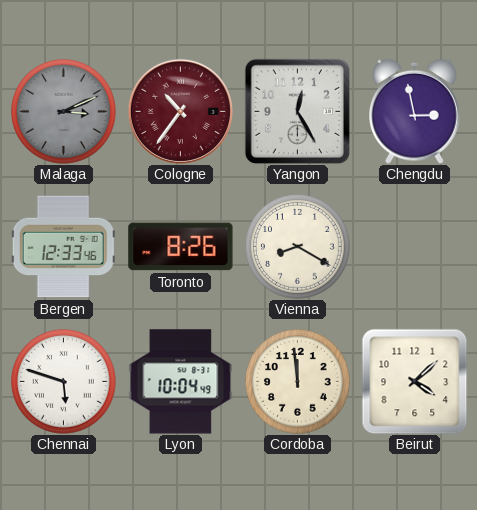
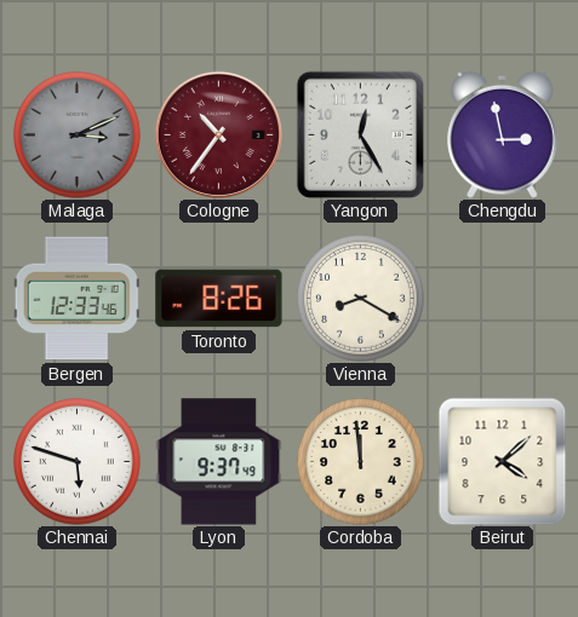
Lyon: 10:04 -> 9:37 (219, 462)
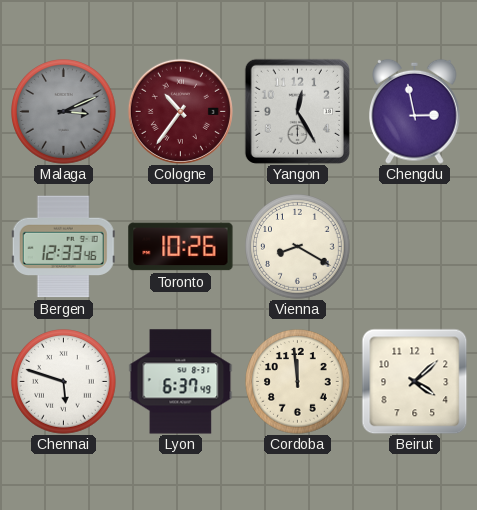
Toronto: 8:26 -> 10:26 (181, 247)
Lyon: 9:37 -> 6:37 (181, 382)
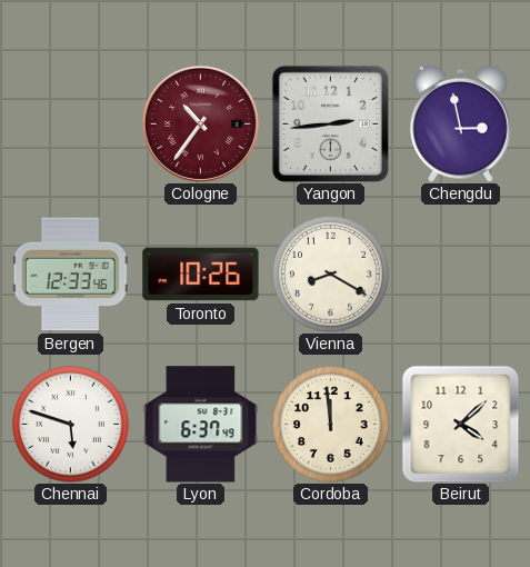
Malaga: 3:11 -> none (64, 112)
Yangon: 12:25 -> 2:44 (330, 123)
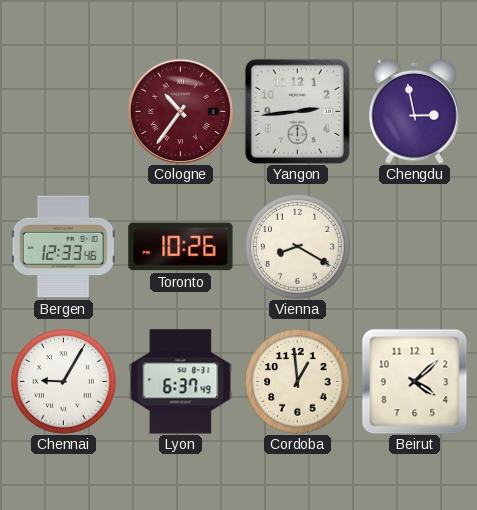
Chennai: 5:48 -> 9:05 (64, 382)
Cordoba: 11:59 -> 12:59 (298, 382)
